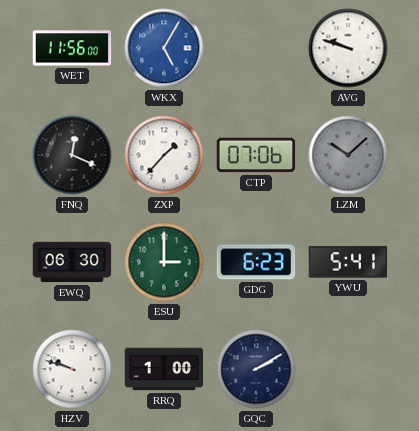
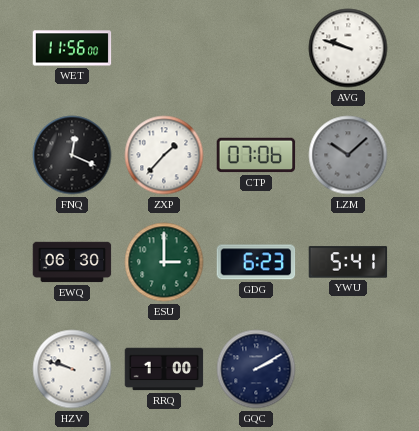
WKX: 5:05 -> none (164, 48)
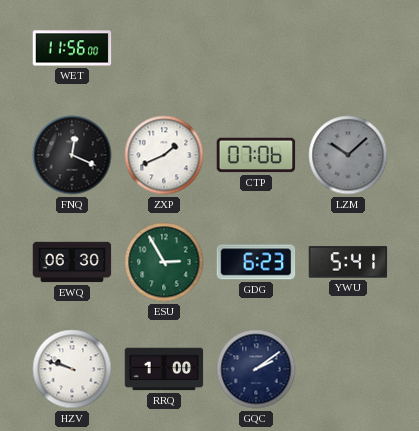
AVG: 9:48 -> none (348, 48)
ZXP: 1:37 -> 1:41 (164, 155)
ESU: 3:00 -> 2:55 (164, 262)
GQC: 2:10 -> 2:09 (256, 369)
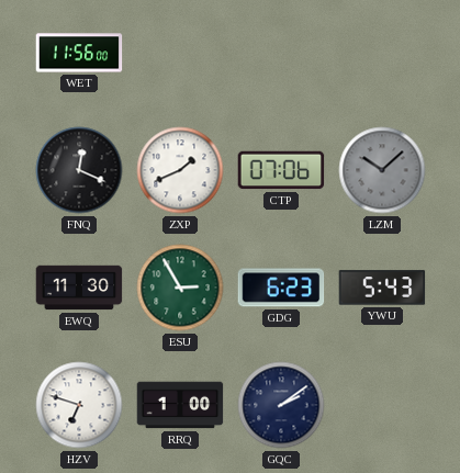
EWQ: 06:30 -> 11:30 (79, 288)
YWU: 5:41 -> 5:43 (382, 288)
HZV: 9:48 -> 6:48 (79, 405)
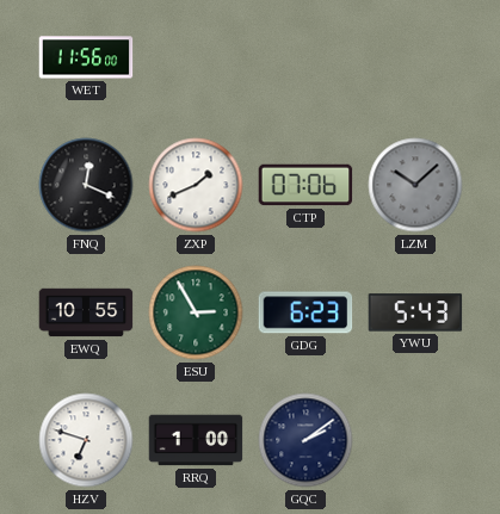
EWQ: 11:30 -> 10:55 (86, 312)
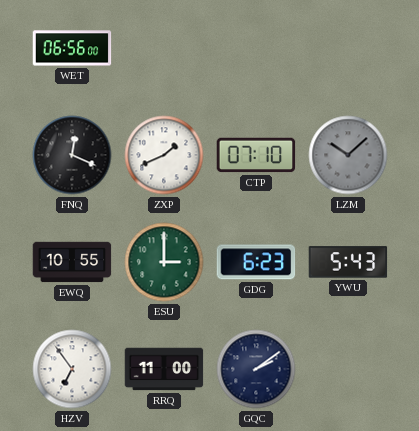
WET: 11:56 -> 06:56 (72, 48)
CTP: 07:06 -> 07:10 (256, 155)
ESU: 2:55 -> 3:00 (164, 262)
HZV: 6:48 -> 6:54 (72, 369)
RRQ: 1:00 -> 11:00 (164, 369)
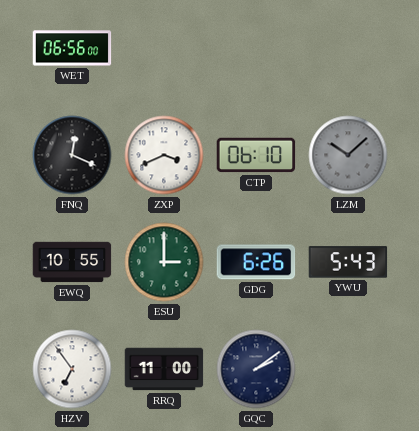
ZXP: 1:41 -> 3:41 (164, 155)
CTP: 07:10 -> 06:10 (256, 155)
GDG: 6:23 -> 6:26 (256, 262)
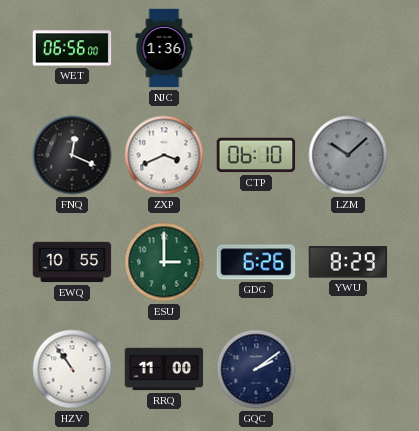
NJC: none -> 1:36 (164, 48)
YWU: 5:43 -> 8:29 (348, 262)
HZV: 6:54 -> 10:54 (72, 369)
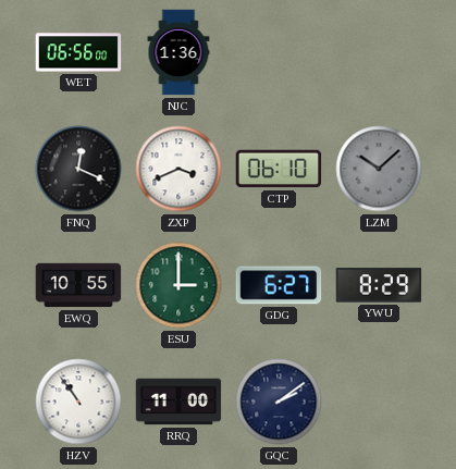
GDG: 6:26 -> 6:27 (279, 285)
